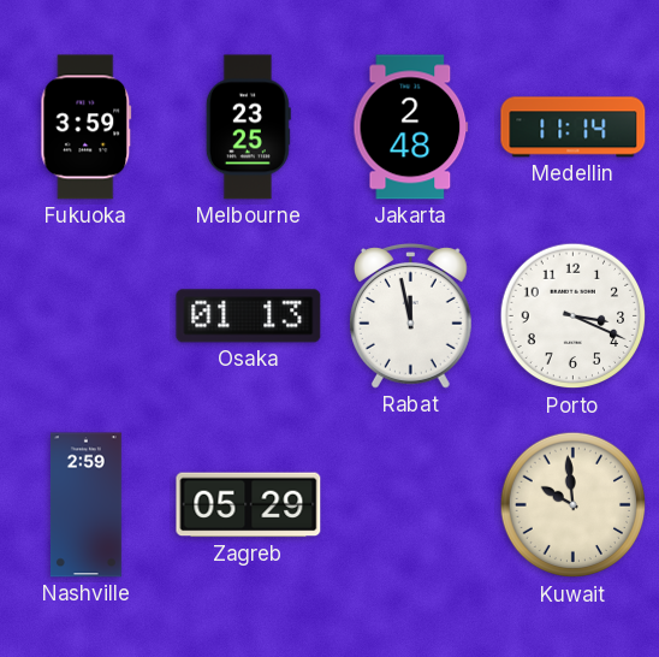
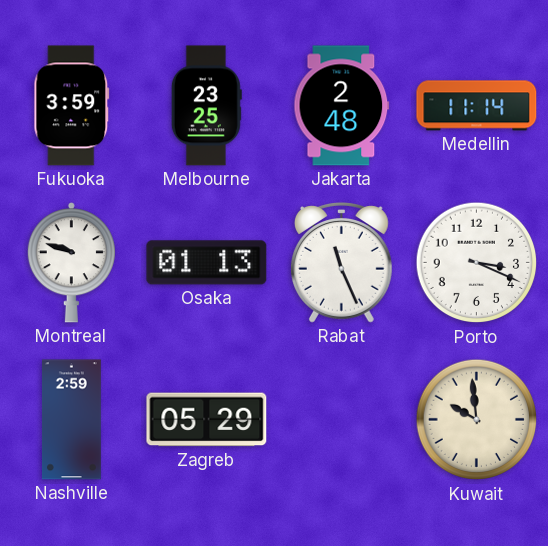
Montreal: none -> 9:48 (71, 263)
Rabat: 11:58 -> 11:26 (341, 263)
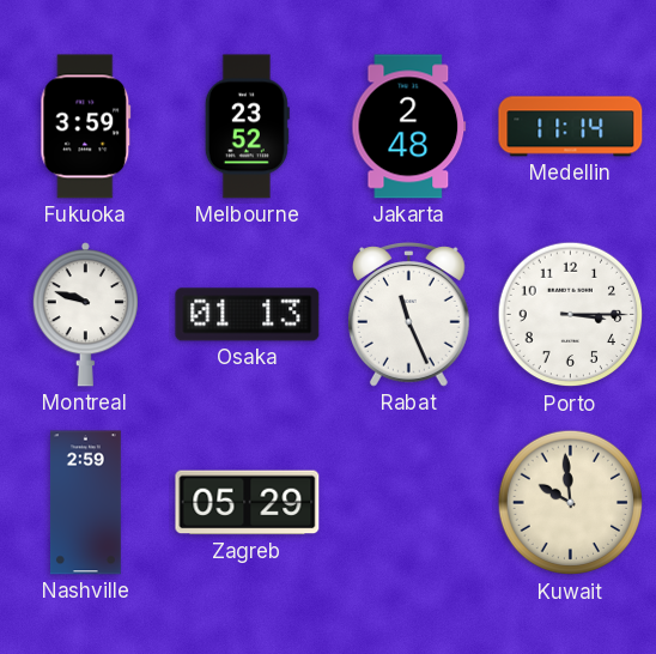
Melbourne: 23:25 -> 23:52 (247, 127)
Porto: 3:19 -> 3:15 (571, 315)
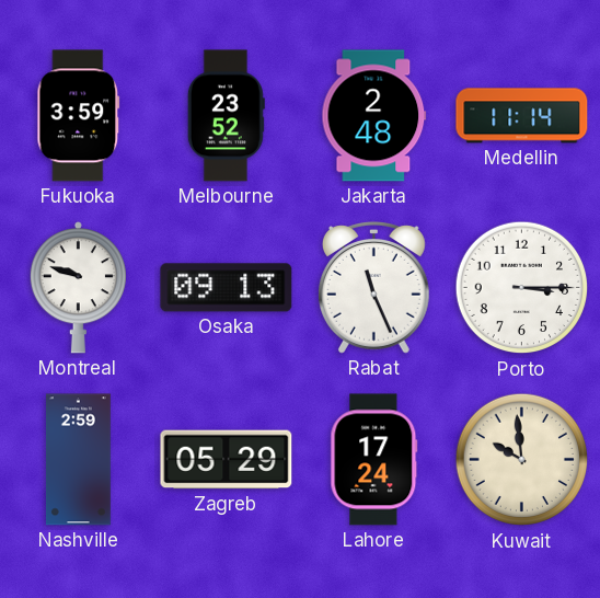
Osaka: 01:13 -> 09:13 (227, 288)
Lahore: none -> 17:24 (374, 460)
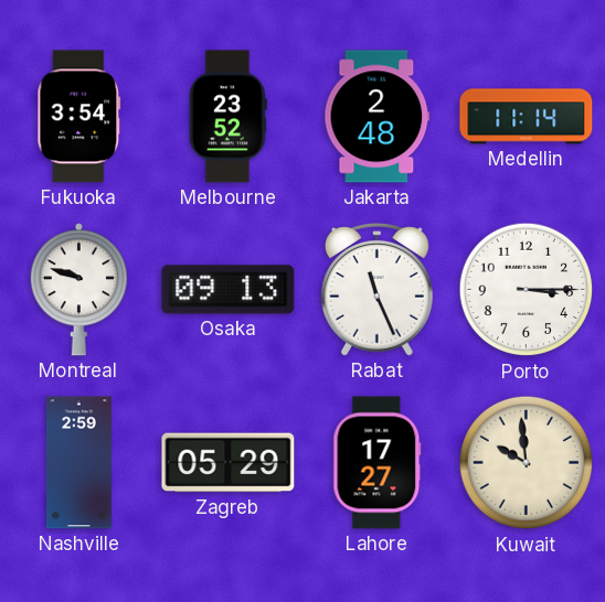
Fukuoka: 3:59 -> 3:54 (79, 117)
Lahore: 17:24 -> 17:27 (378, 463)
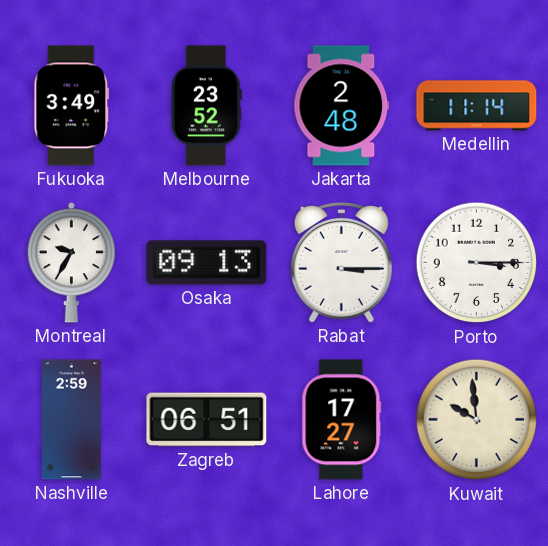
Fukuoka: 3:54 -> 3:49 (72, 106)
Montreal: 9:48 -> 9:35 (71, 263)
Rabat: 11:26 -> 3:15 (341, 263)
Zagreb: 05:29 -> 06:51 (207, 420)
